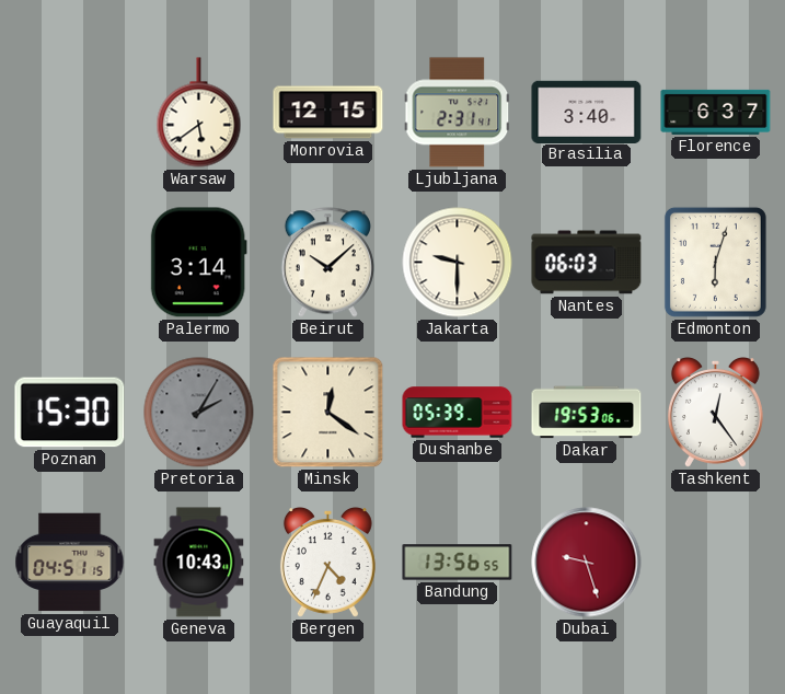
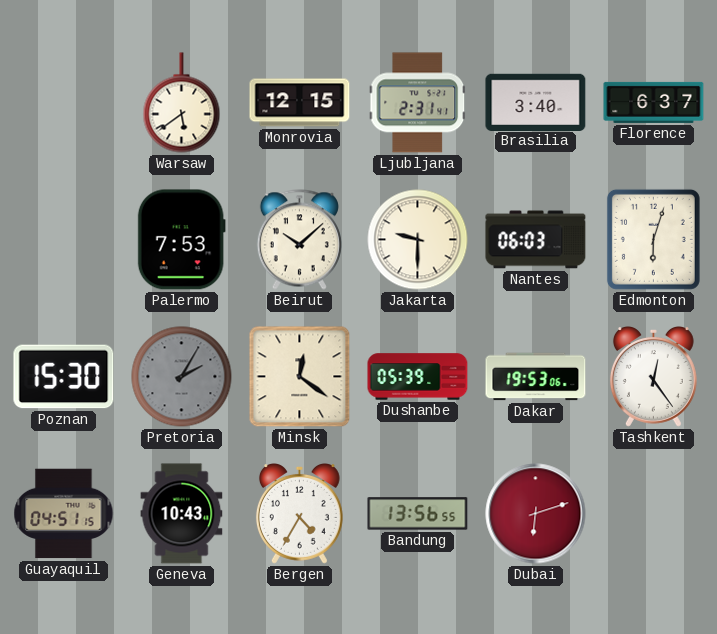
Palermo: 3:14 -> 7:53 (181, 240)
Bergen: 4:34 -> 4:35 (299, 514)
Dubai: 9:27 -> 6:12 (536, 514)
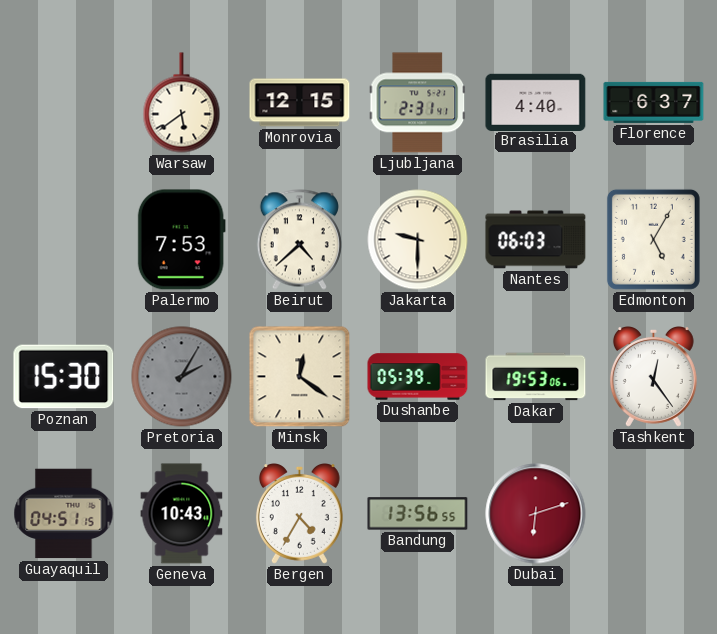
Brasilia: 3:40 -> 4:40 (536, 102)
Beirut: 10:08 -> 4:38 (299, 240)
Edmonton: 6:03 -> 5:05 (653, 239)
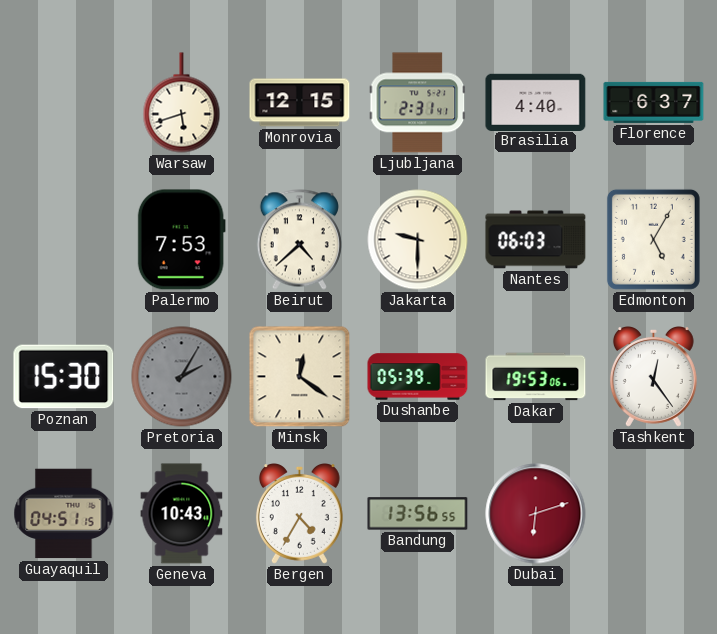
Warsaw: 5:39 -> 5:42 (182, 103)
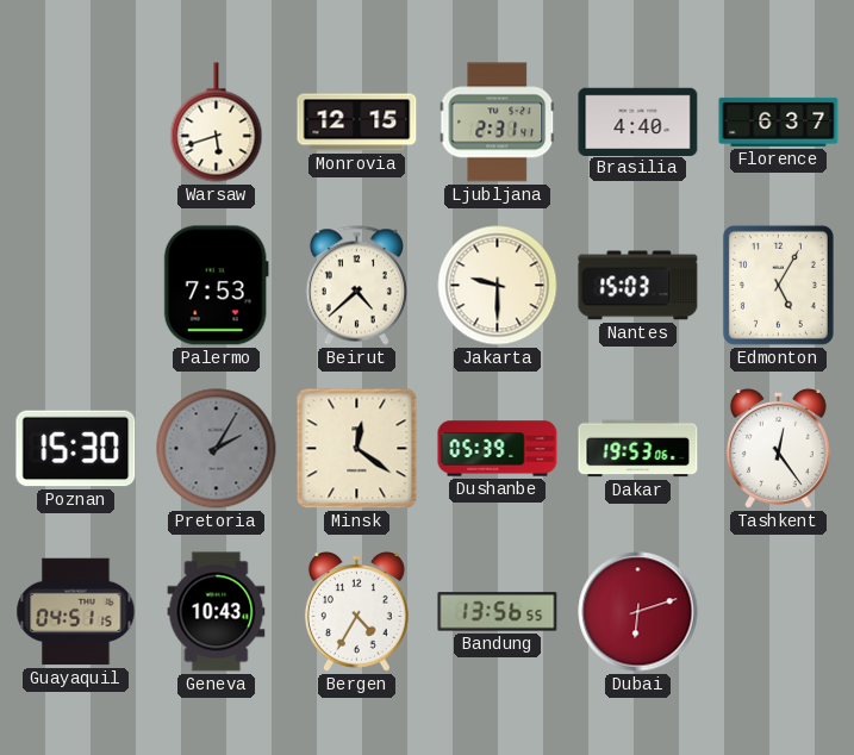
Nantes: 06:03 -> 15:03 (638, 286)
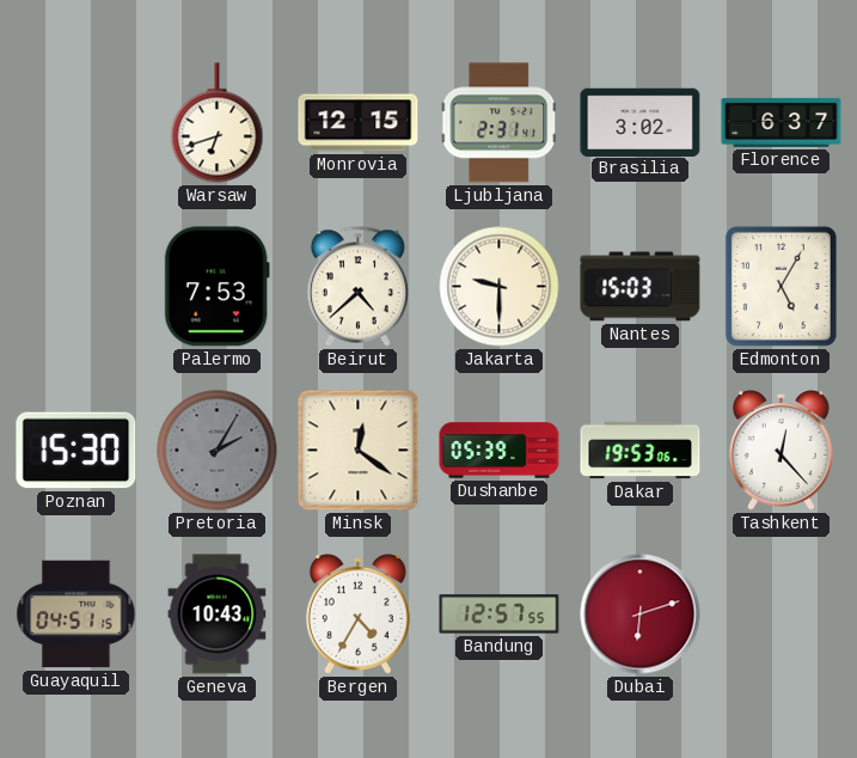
Warsaw: 5:42 -> 6:42 (218, 123)
Brasilia: 4:40 -> 3:02 (641, 122)
Tashkent: 12:24 -> 12:23 (781, 451)
Bandung: 13:56 -> 12:57 (500, 615)
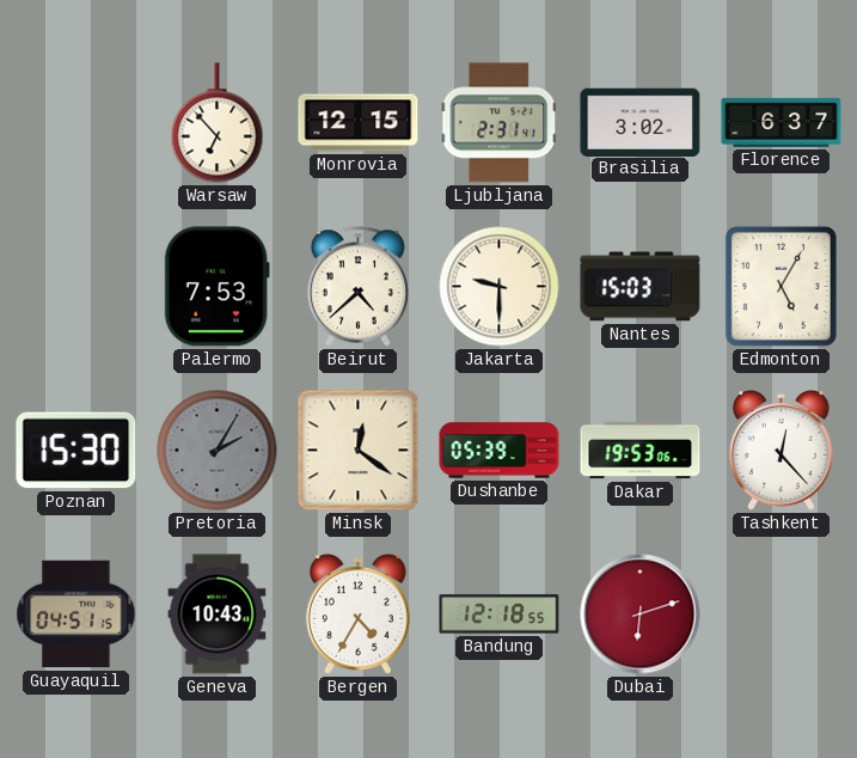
Warsaw: 6:42 -> 6:53 (218, 123)
Bandung: 12:57 -> 12:18 (500, 615)
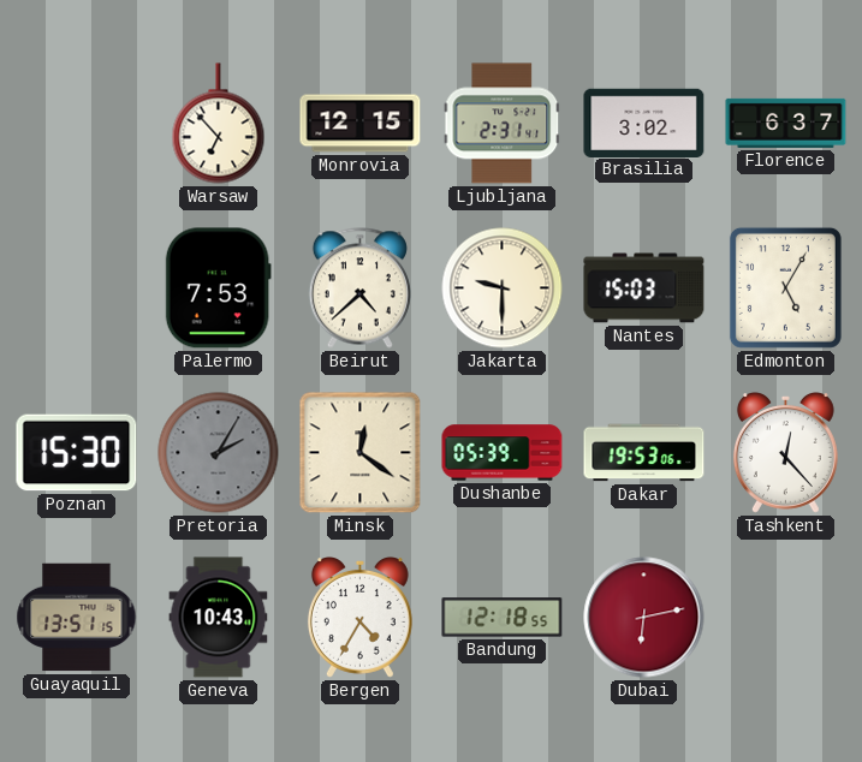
Guayaquil: 04:51 -> 13:51 (77, 618)
Dubai: 6:12 -> 6:13 (644, 618)
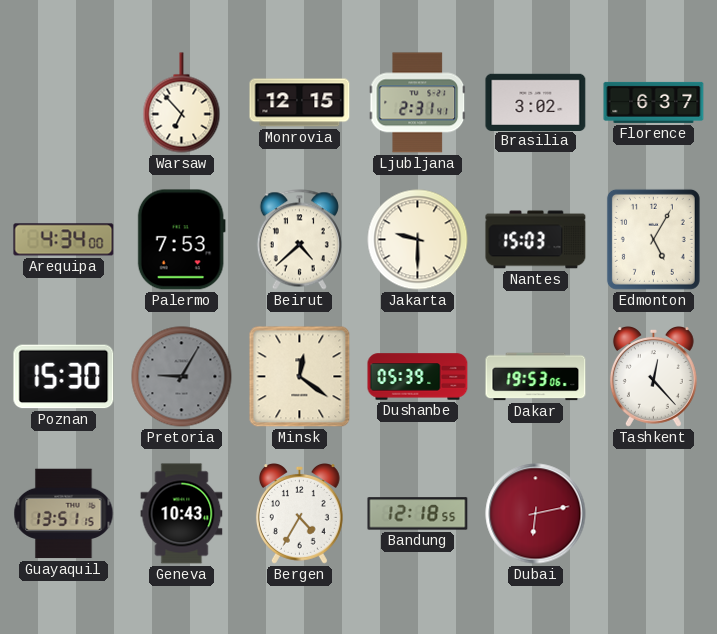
Arequipa: none -> 4:34 (64, 240)
Pretoria: 2:05 -> 9:05 (182, 377)
